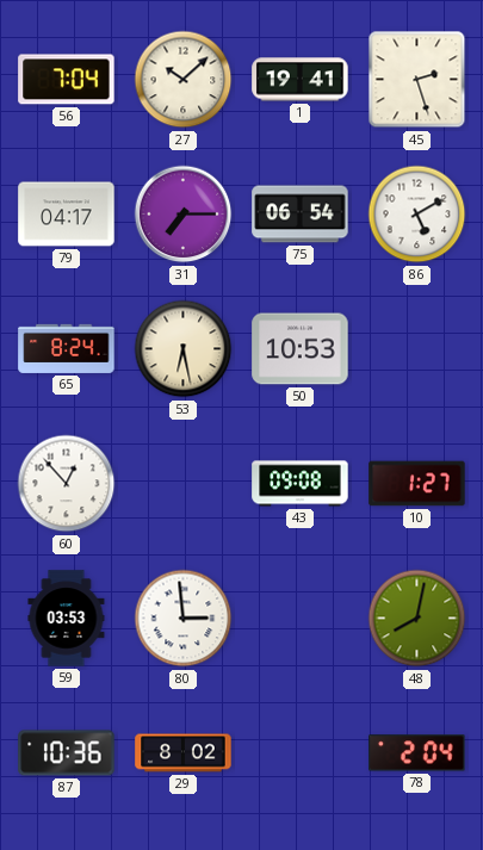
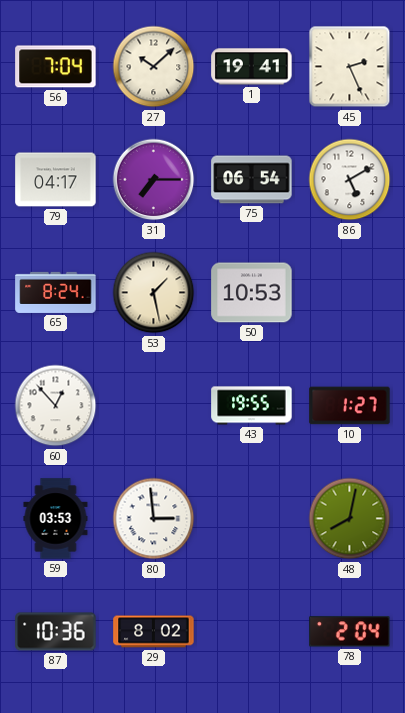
45: 2:27 -> 2:26 (350, 67)
53: 6:28 -> 1:28 (154, 293)
43: 09:08 -> 19:55 (252, 406)
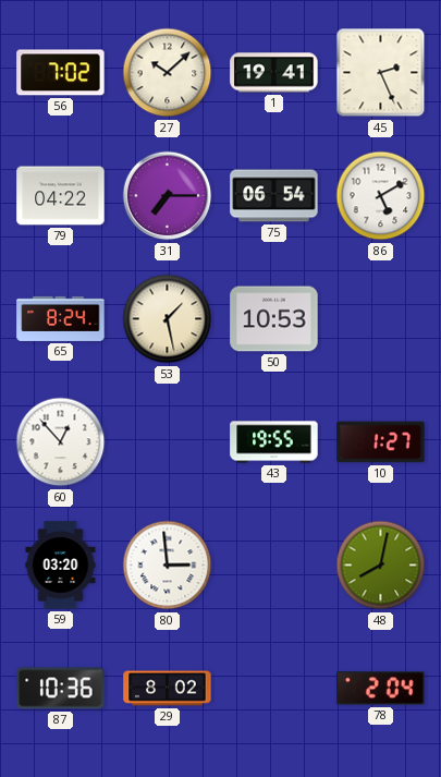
56: 7:04 -> 7:02 (61, 73)
79: 04:17 -> 04:22 (61, 196)
59: 03:53 -> 03:20 (61, 566)
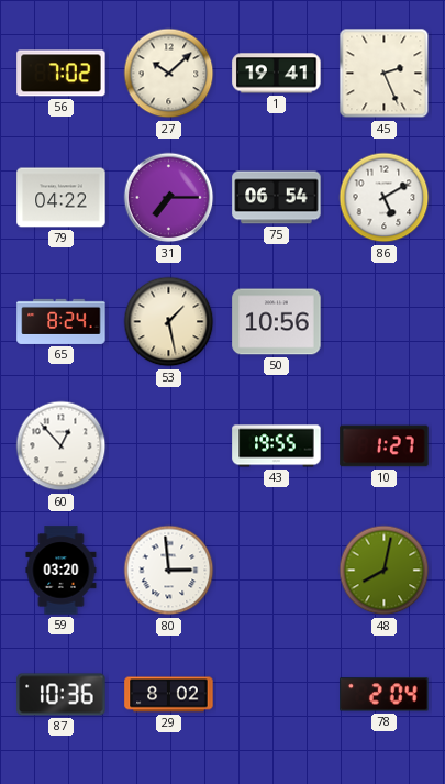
50: 10:53 -> 10:56 (277, 322)
